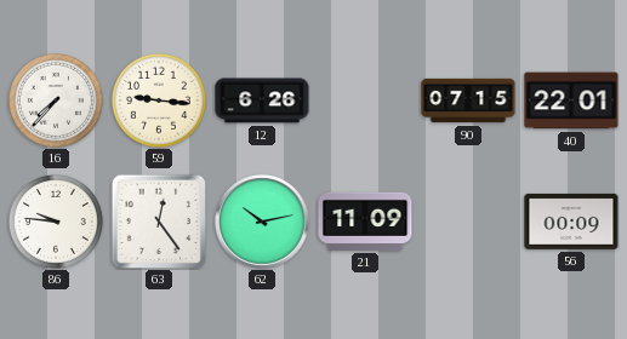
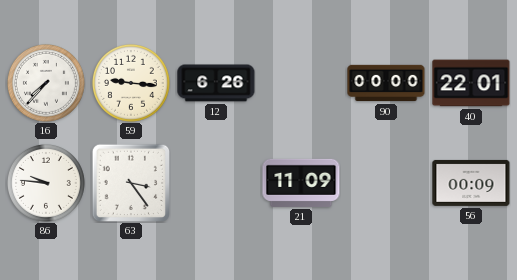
90: 07:15 -> 00:00 (386, 83)
63: 12:24 -> 3:24 (130, 182)
62: 10:13 -> none (262, 222)
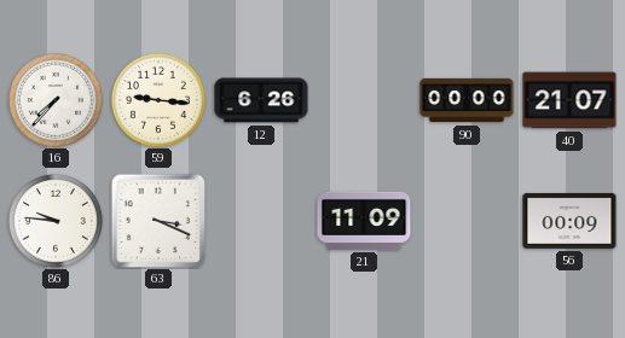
40: 22:01 -> 21:07 (569, 100)
63: 3:24 -> 3:19 (157, 220)
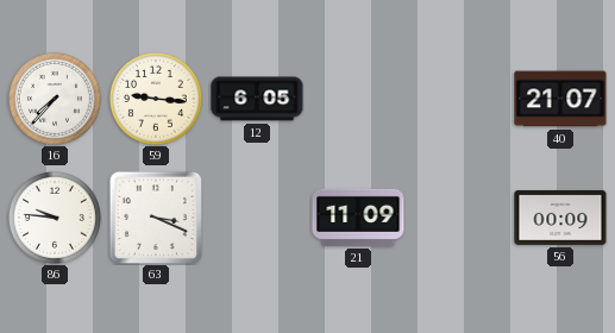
12: 6:26 -> 6:05 (257, 99)
90: 00:00 -> none (467, 100)
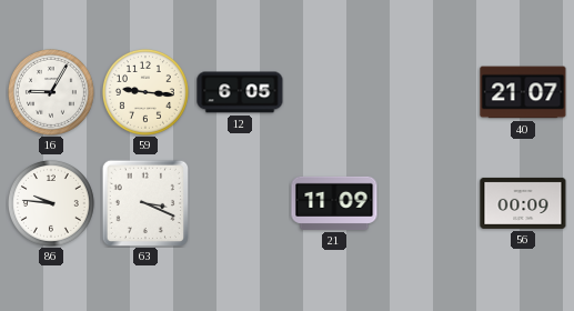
16: 7:37 -> 9:05 (51, 92)
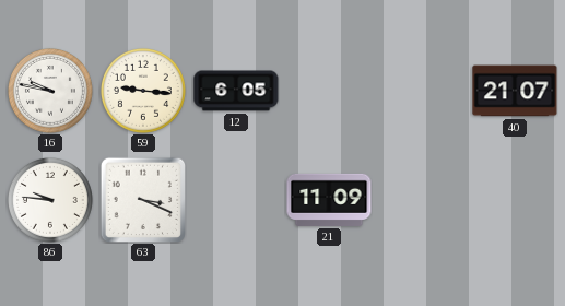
16: 9:05 -> 9:47 (50, 91)
56: 00:09 -> none (523, 203)
